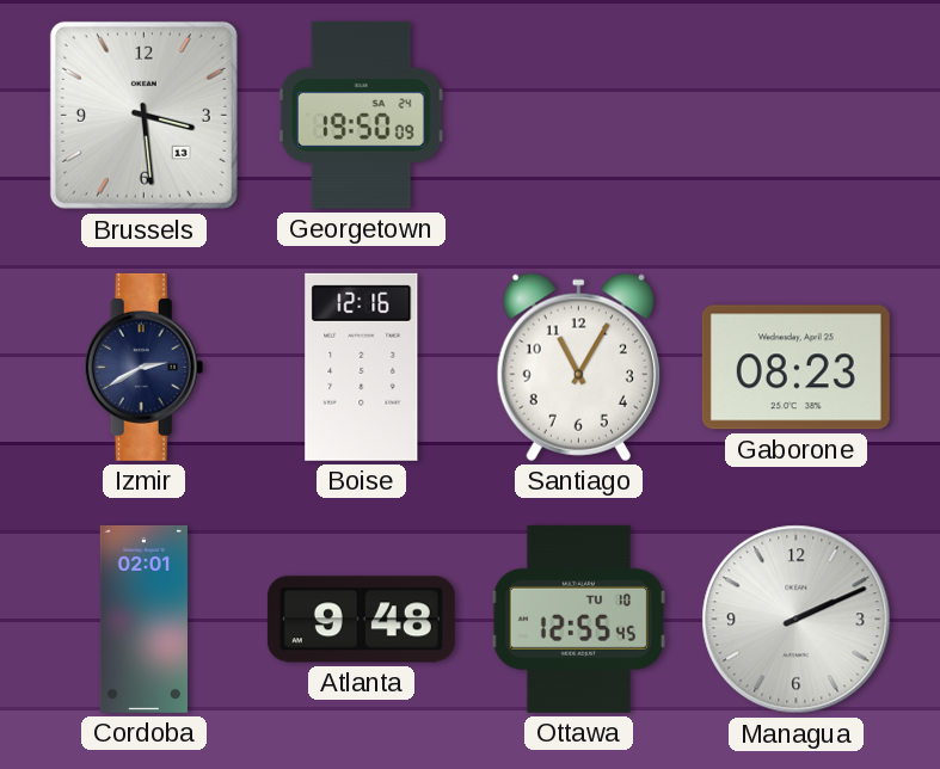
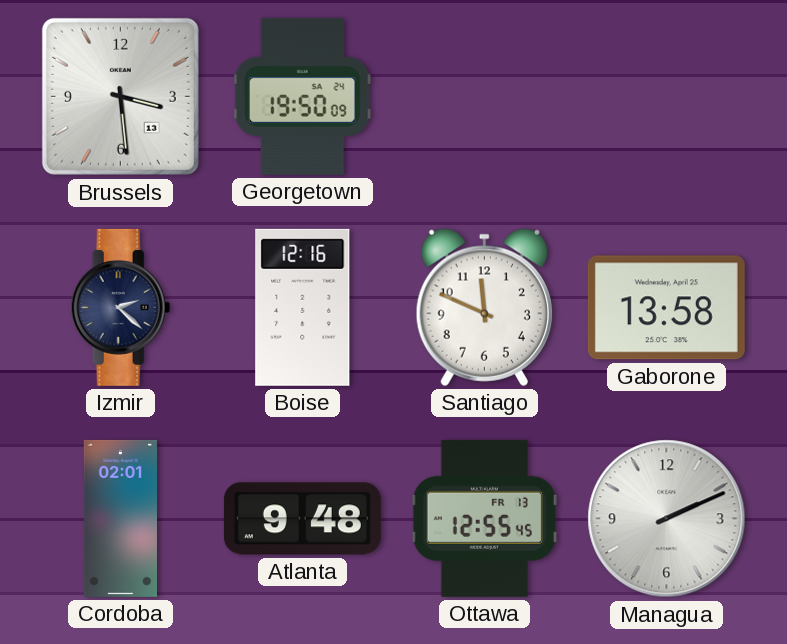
Izmir: 2:40 -> 2:22 (121, 307)
Santiago: 11:05 -> 11:49 (484, 307)
Gaborone: 08:23 -> 13:58 (666, 308)
Ottawa date: TU 10 -> FR 13 (484, 518)
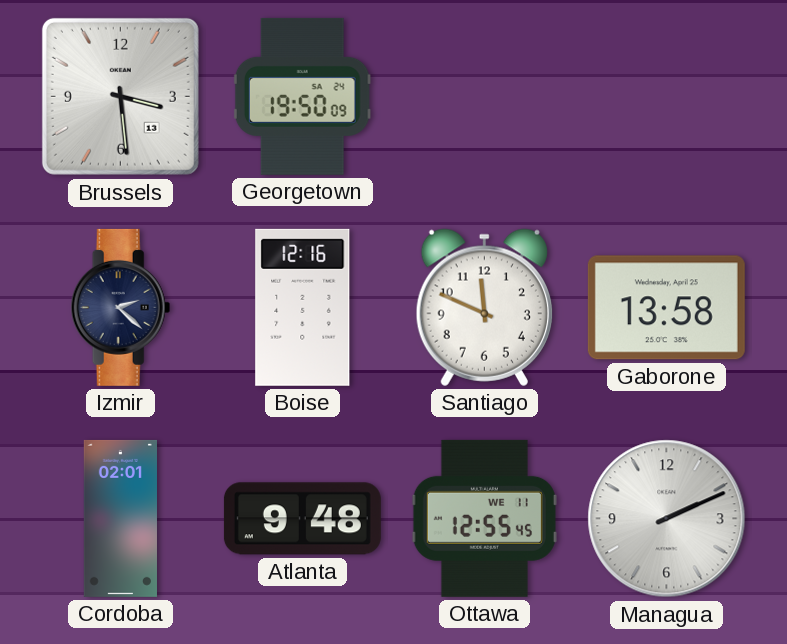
Ottawa date: FR 13 -> WE 11 (484, 518)
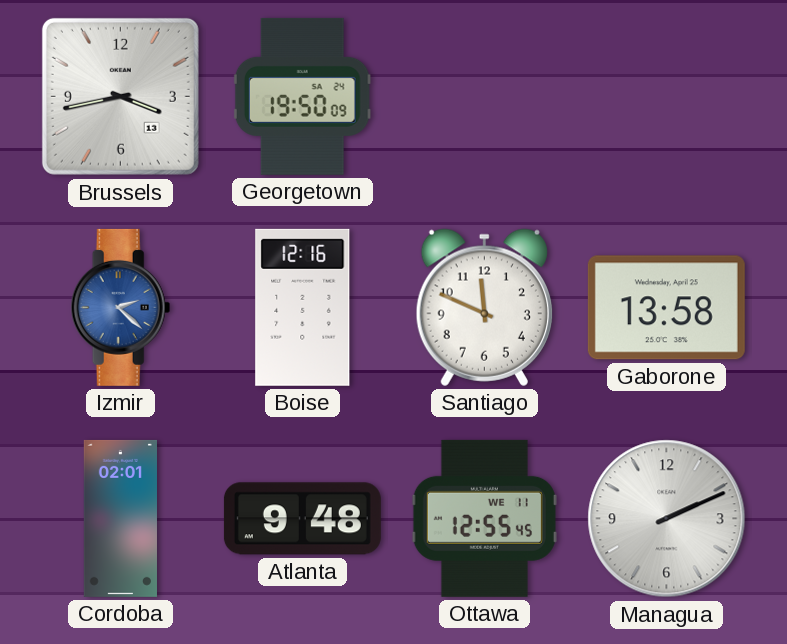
Brussels: 3:29 -> 3:43 (120, 96)
Izmir dial: navy -> blue (121, 307)
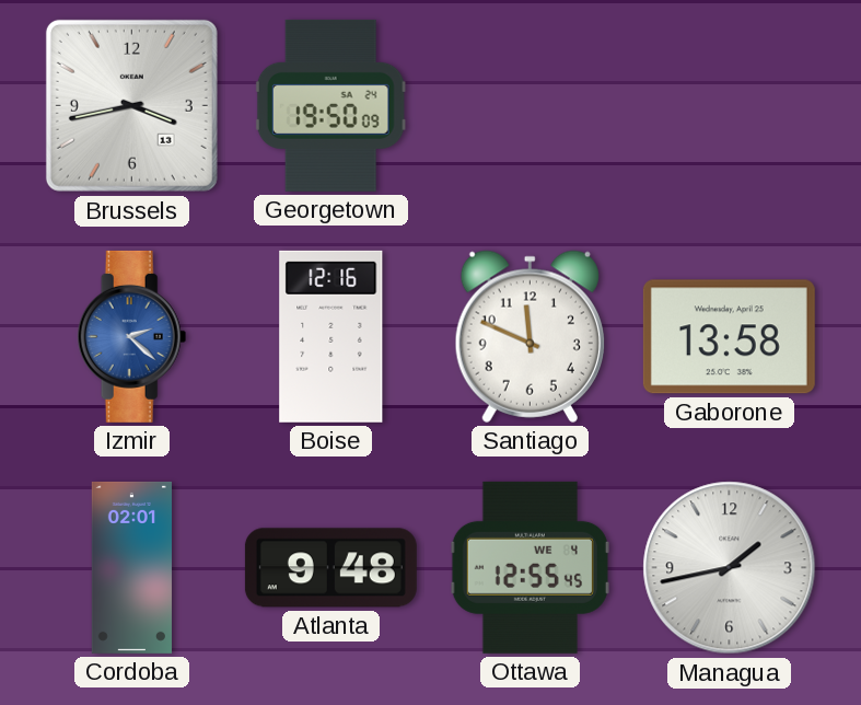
Ottawa date: WE 11 -> WE 4 (530, 567)
Managua: 2:11 -> 1:43 (730, 568)
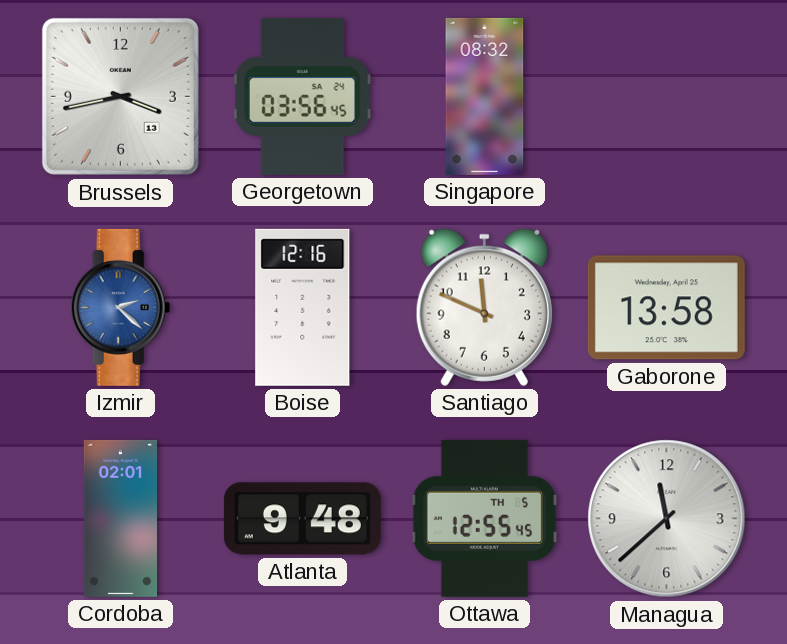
Georgetown: 19:50 -> 03:56 (302, 96)
Singapore: none -> 08:32 (485, 96)
Ottawa date: WE 4 -> TH 5 (484, 518)
Managua: 1:43 -> 11:38 (667, 519)
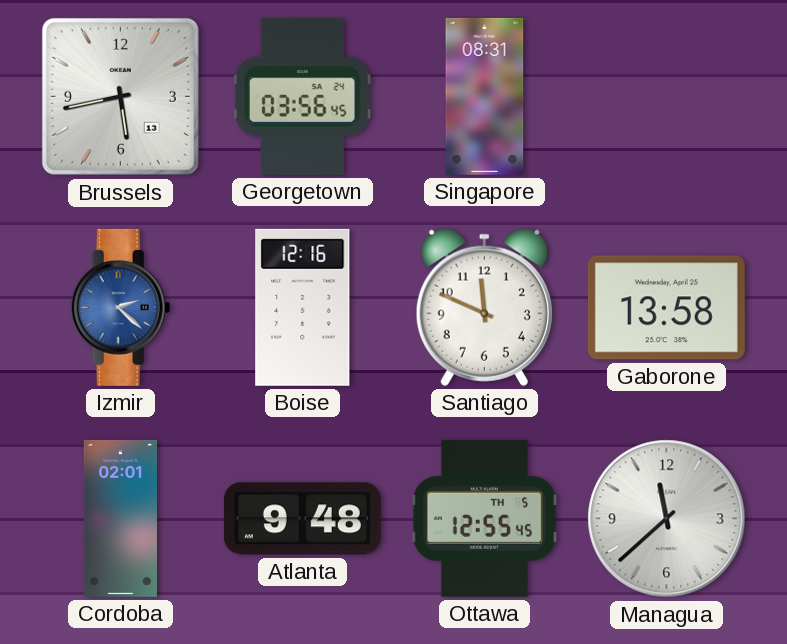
Brussels: 3:43 -> 5:43 (120, 96)
Singapore: 08:32 -> 08:31 (485, 96)
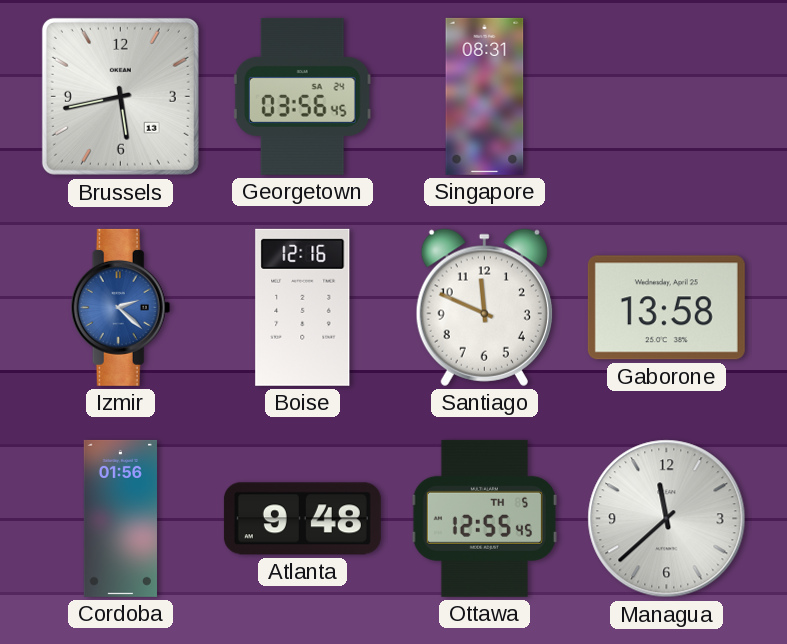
Cordoba: 02:01 -> 01:56 (120, 518)
